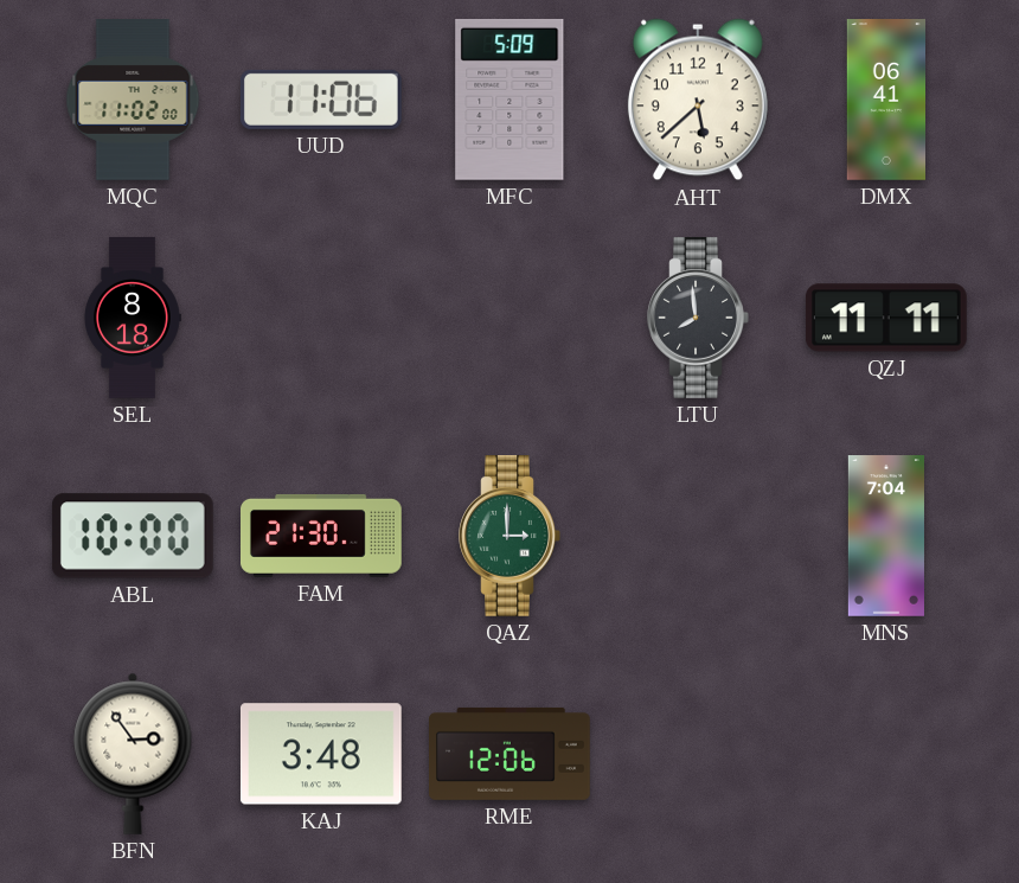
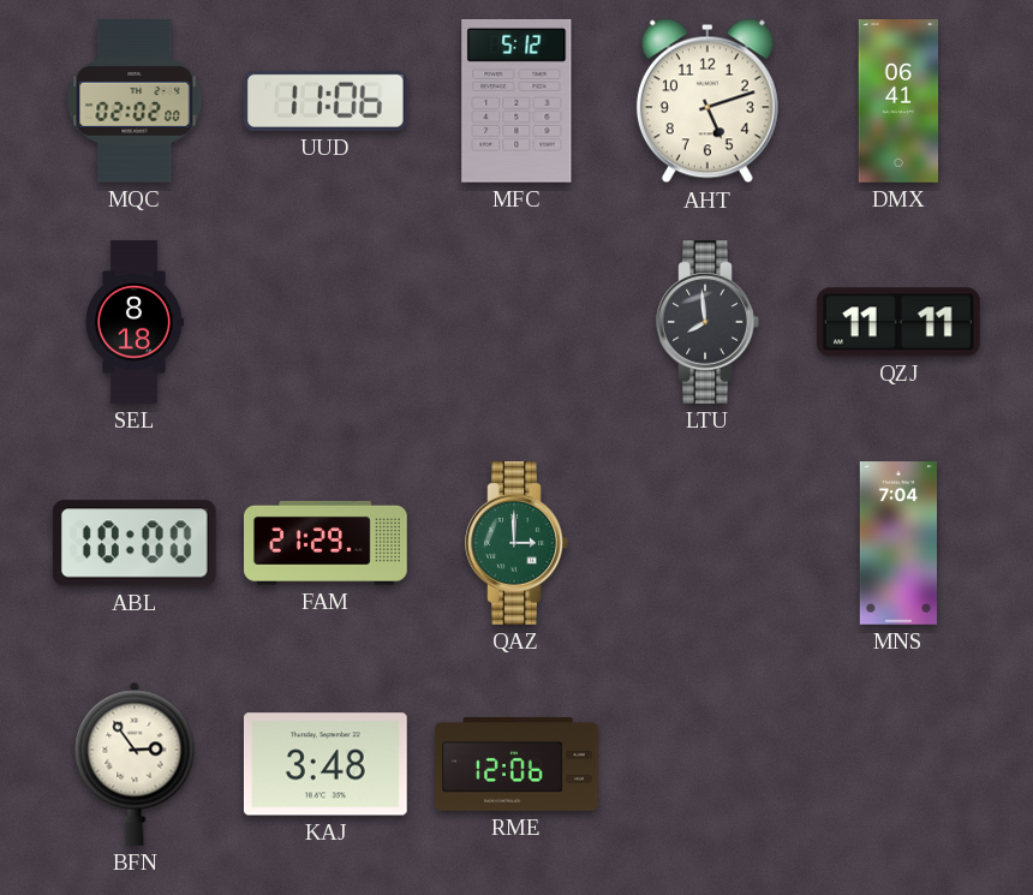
MQC: 11:02 -> 02:02 (135, 101)
MFC: 5:09 -> 5:12 (516, 101)
AHT: 5:38 -> 5:12 (707, 101)
FAM: 21:30 -> 21:29 (327, 543)
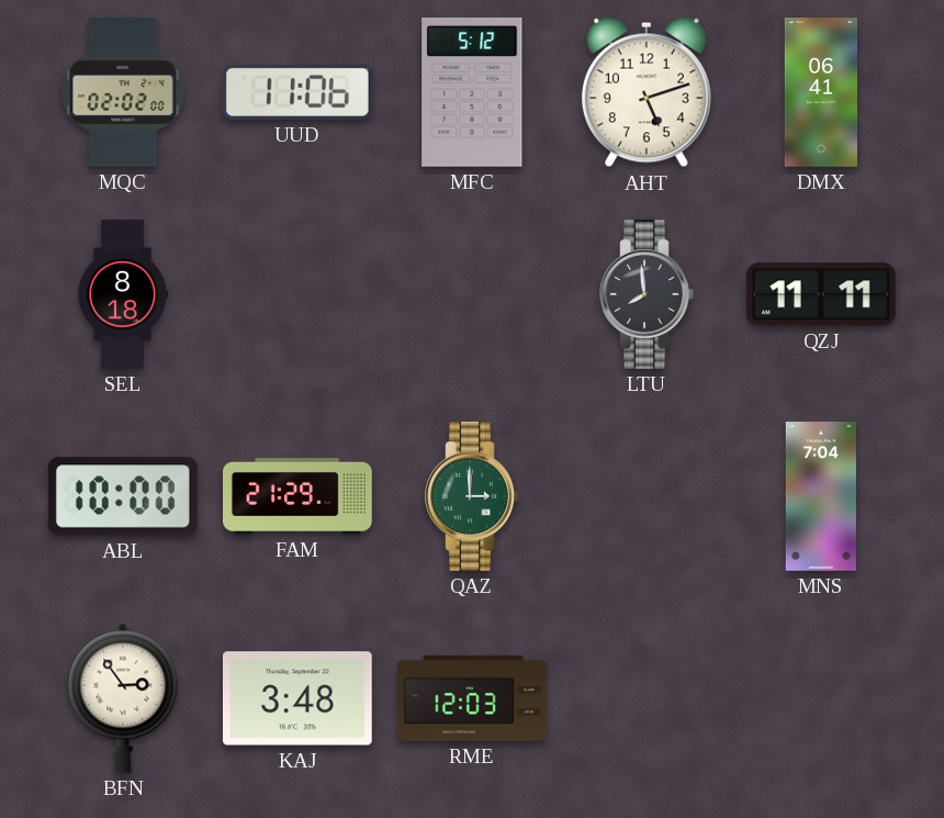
RME: 12:06 -> 12:03 (473, 698)
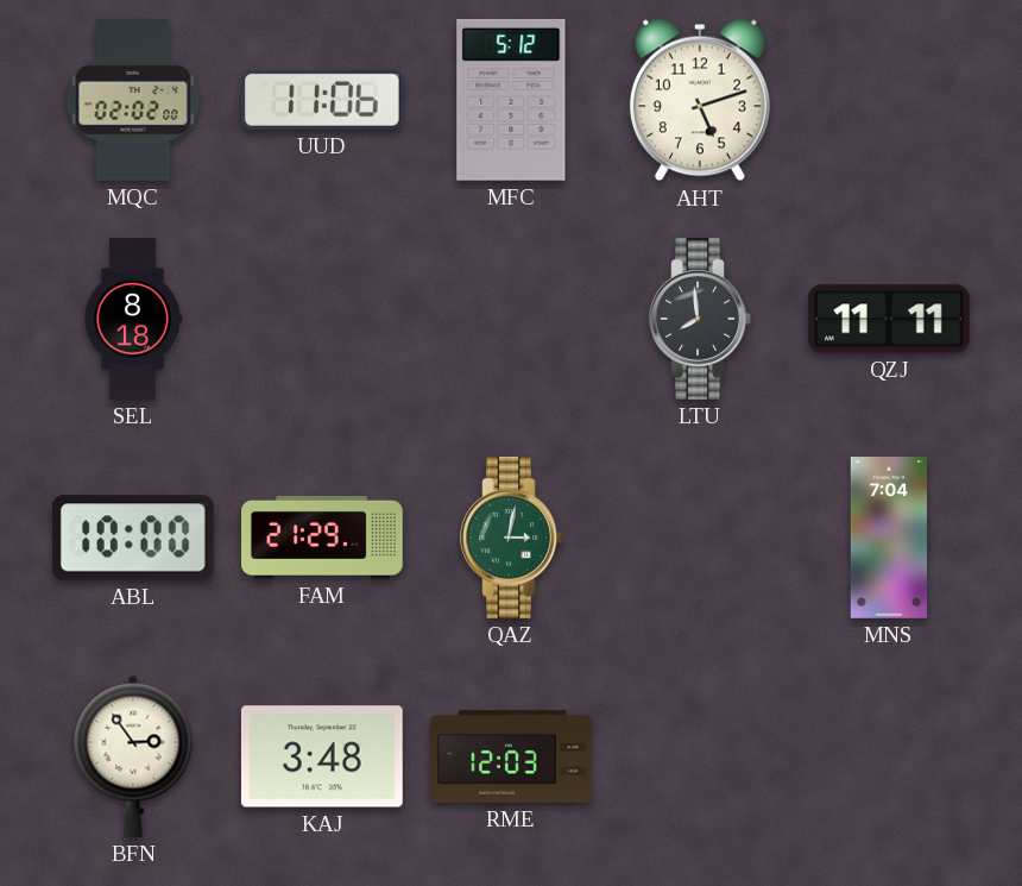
DMX: 06:41 -> none (820, 92)
QAZ: 3:00 -> 3:02 (511, 539)
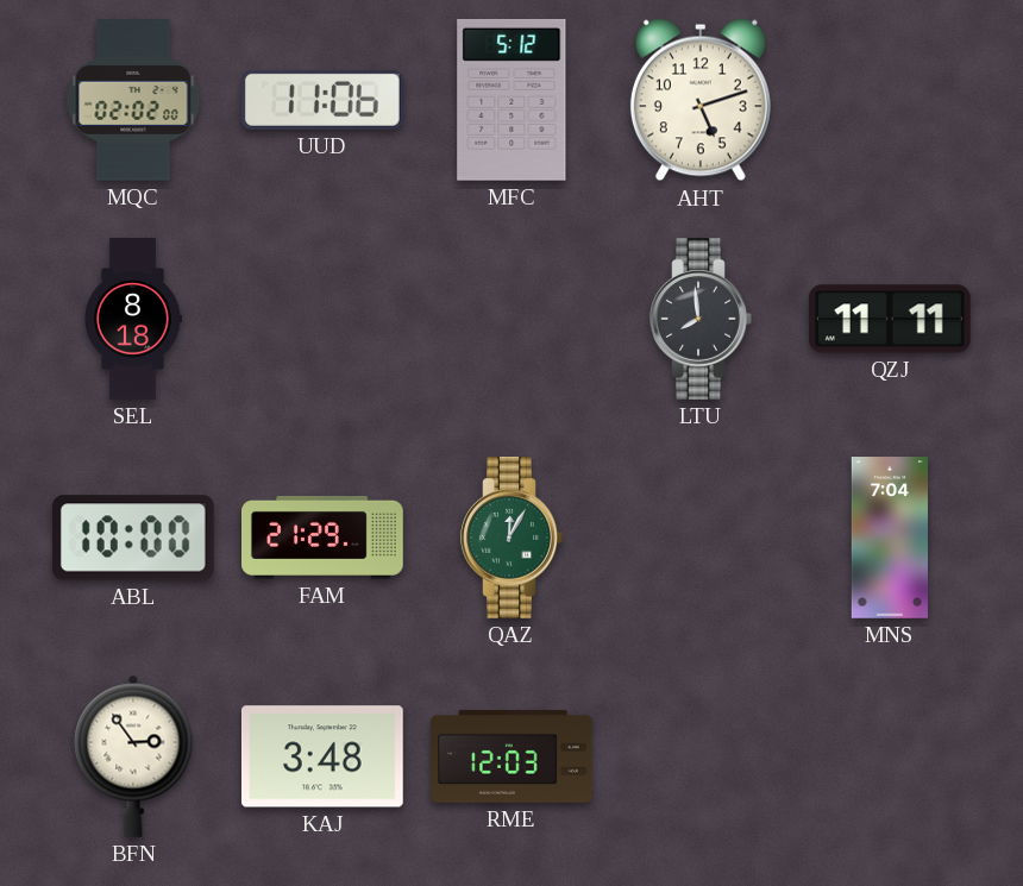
QAZ: 3:02 -> 12:05 (512, 539)
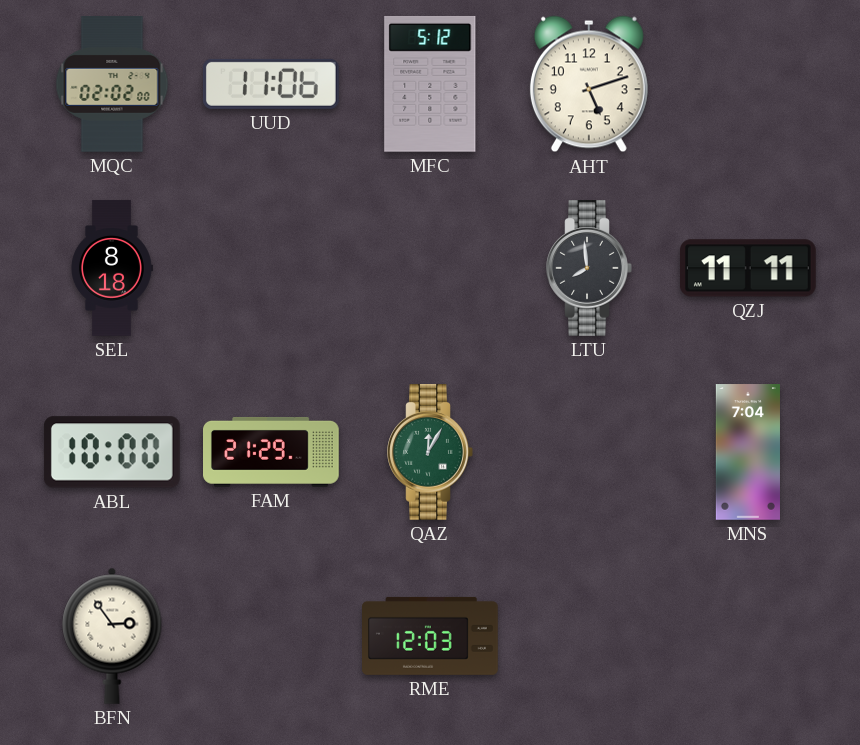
KAJ: 3:48 -> none (322, 756)
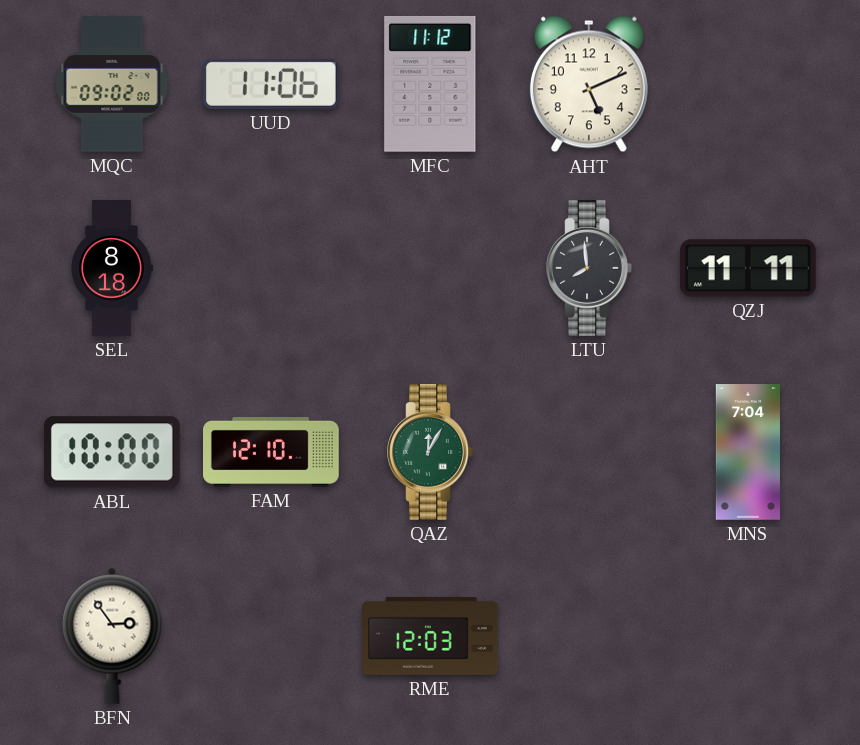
MQC: 02:02 -> 09:02 (112, 84)
MFC: 5:12 -> 11:12 (430, 84)
AHT: 5:12 -> 5:11 (589, 84)
FAM: 21:29 -> 12:10 (272, 452)
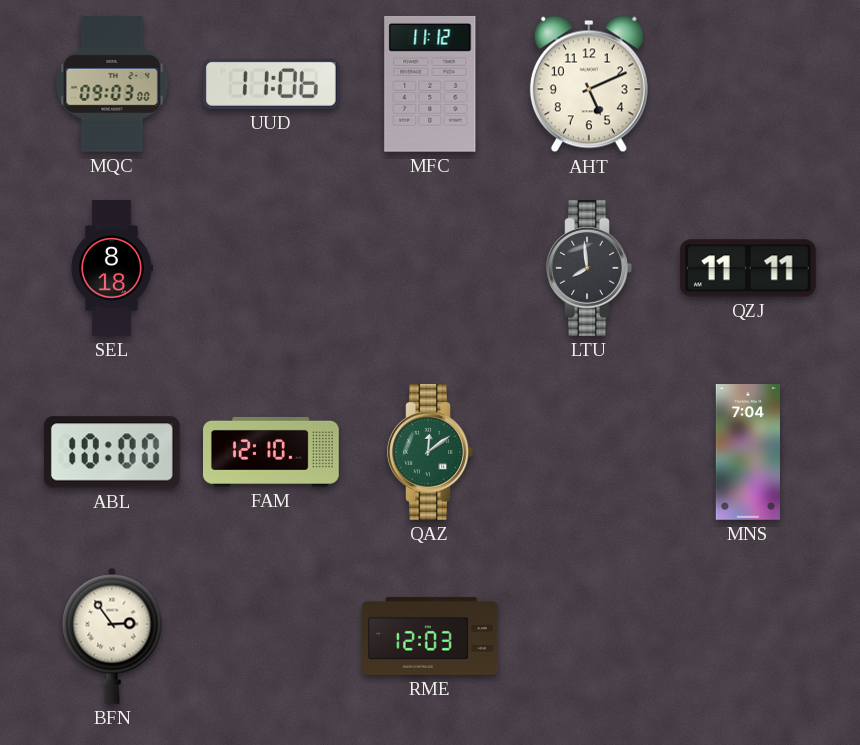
MQC: 09:02 -> 09:03 (112, 84)
QAZ: 12:05 -> 12:09 (430, 453)
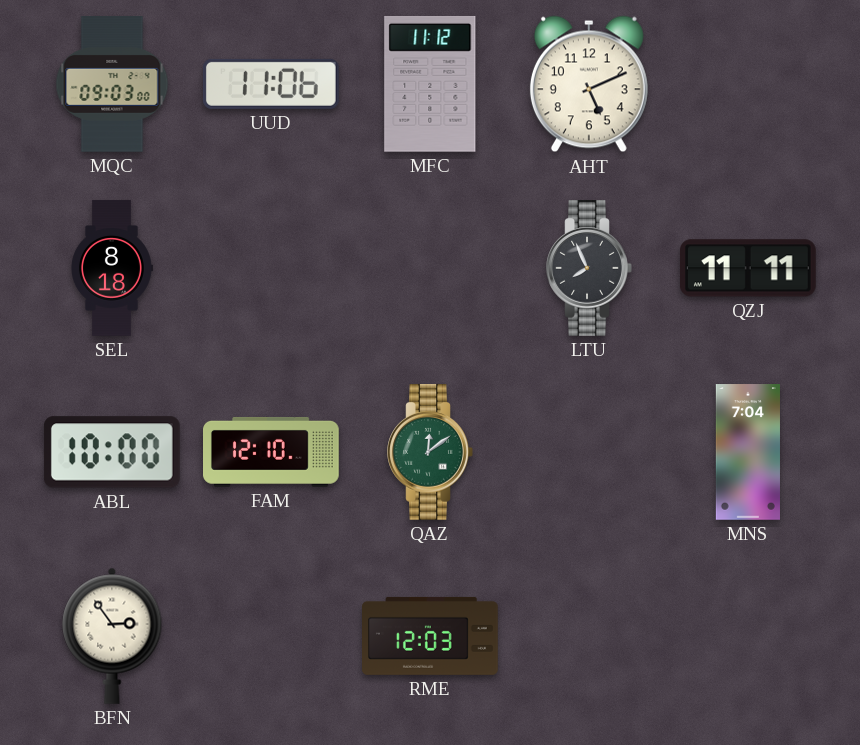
LTU: 7:59 -> 7:56 (589, 269)
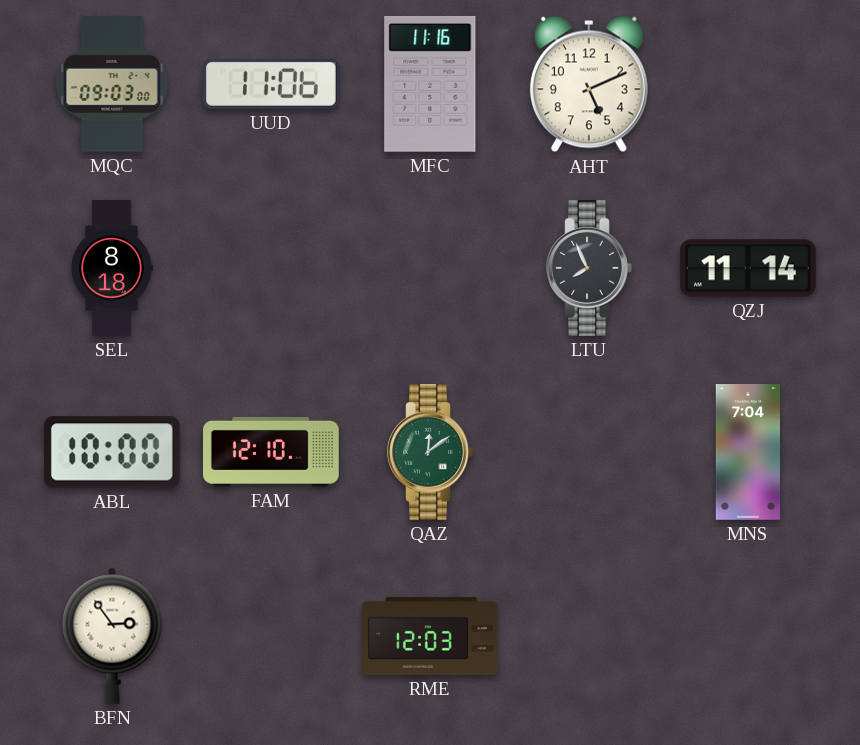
MFC: 11:12 -> 11:16 (430, 84)
QZJ: 11:11 -> 11:14 (748, 268)
